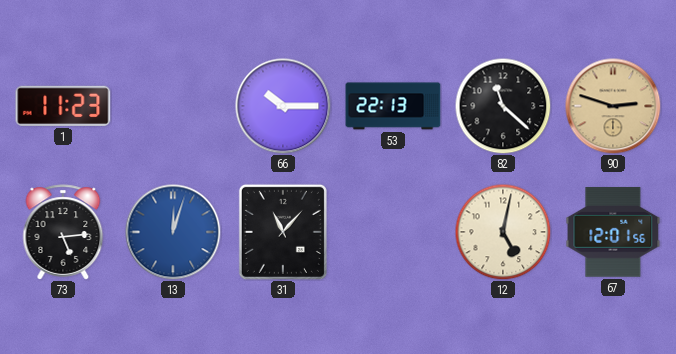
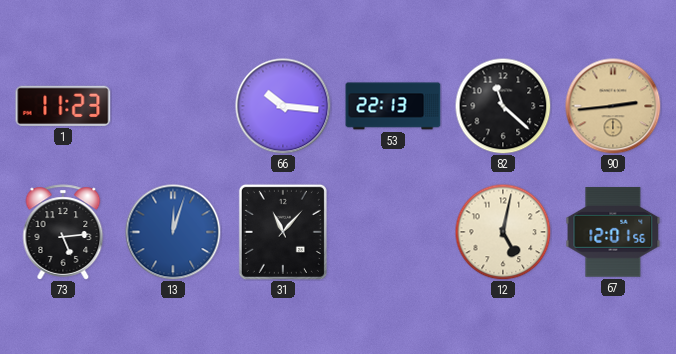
66: 10:15 -> 10:16 (283, 106)
90: 2:48 -> 2:44 (613, 106)
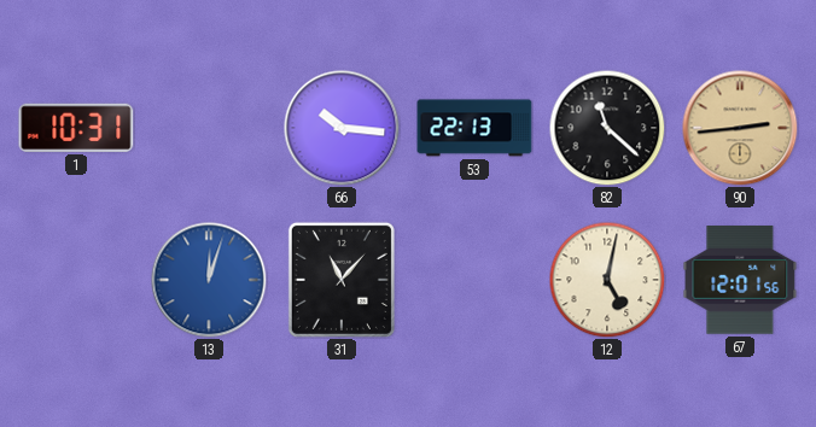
1: 11:23 -> 10:31 (76, 128)
73: 5:14 -> none (63, 232)
